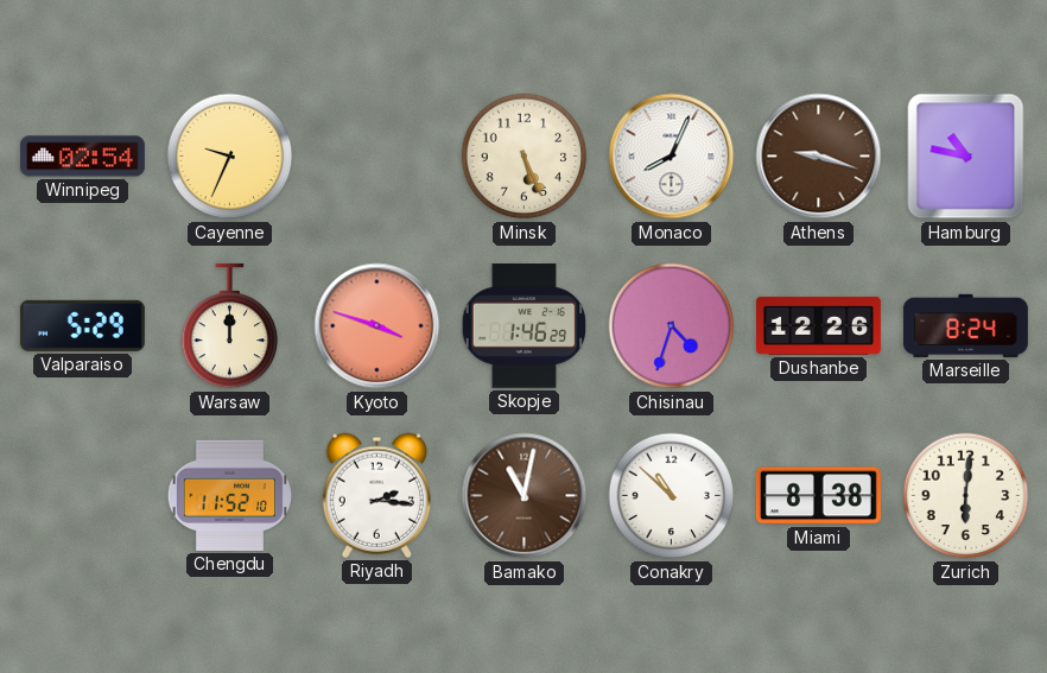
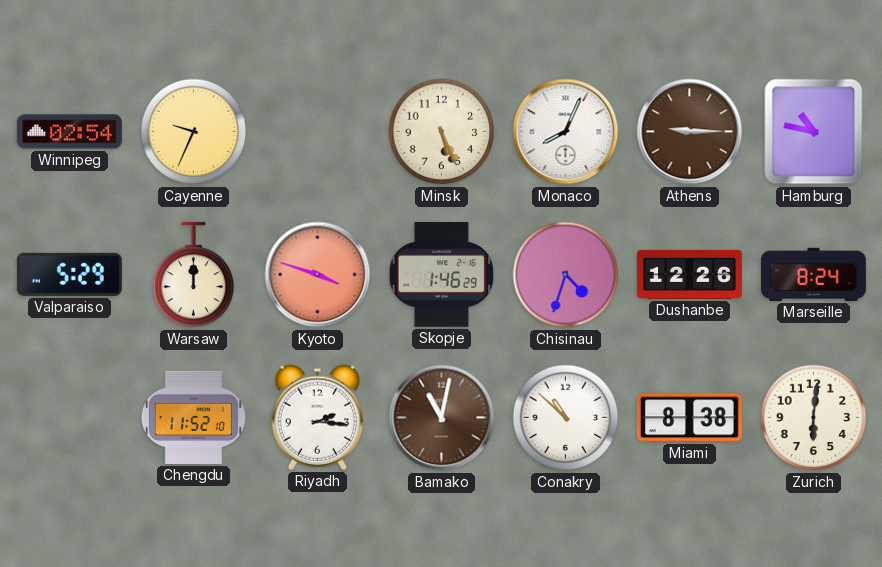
Athens: 9:18 -> 9:15 (690, 132)
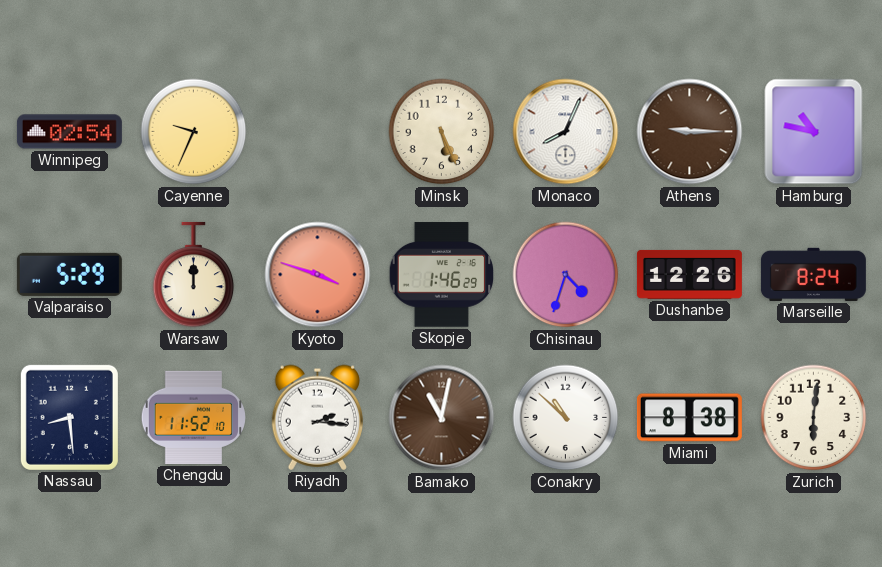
Nassau: none -> 8:29 (69, 417)
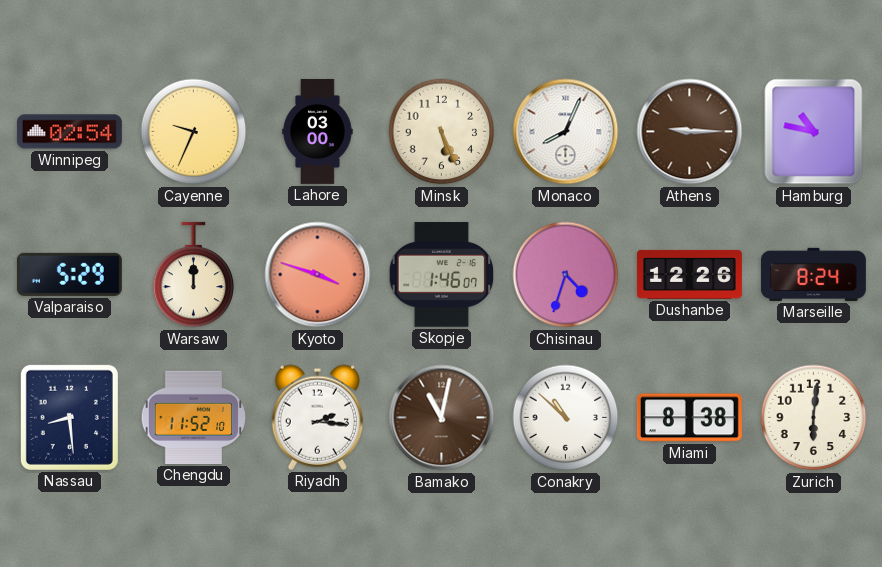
Lahore: none -> 03:00 (318, 131)
Skopje: 1:46:29 -> 1:46:07 (442, 275)
